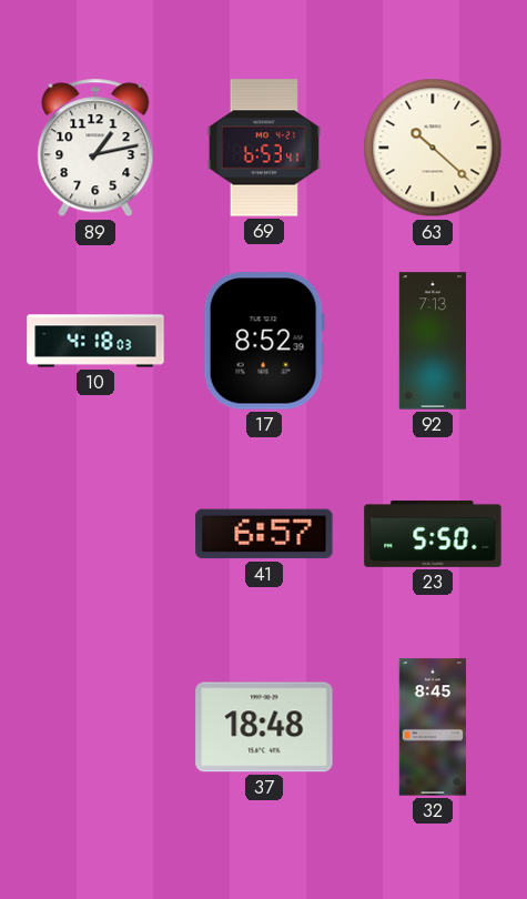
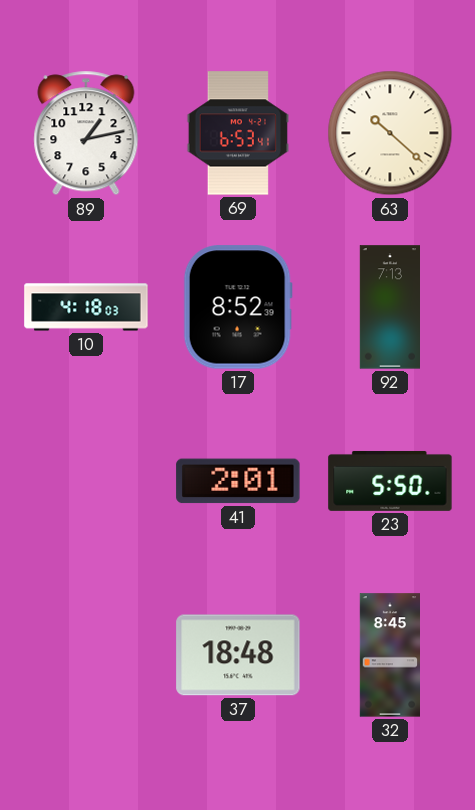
41: 6:57 -> 2:01 (238, 481)
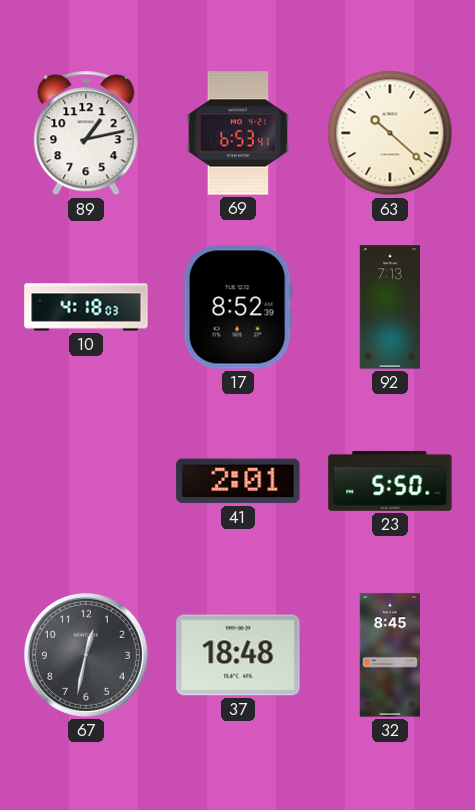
67: none -> 12:32 (86, 655)
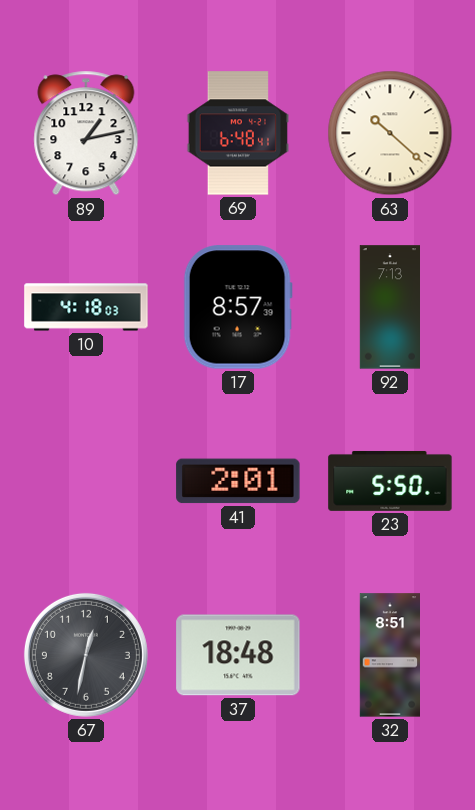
69: 6:53 -> 6:48 (238, 133)
17: 8:52 -> 8:57 (238, 307)
32: 8:45 -> 8:51 (390, 655)
